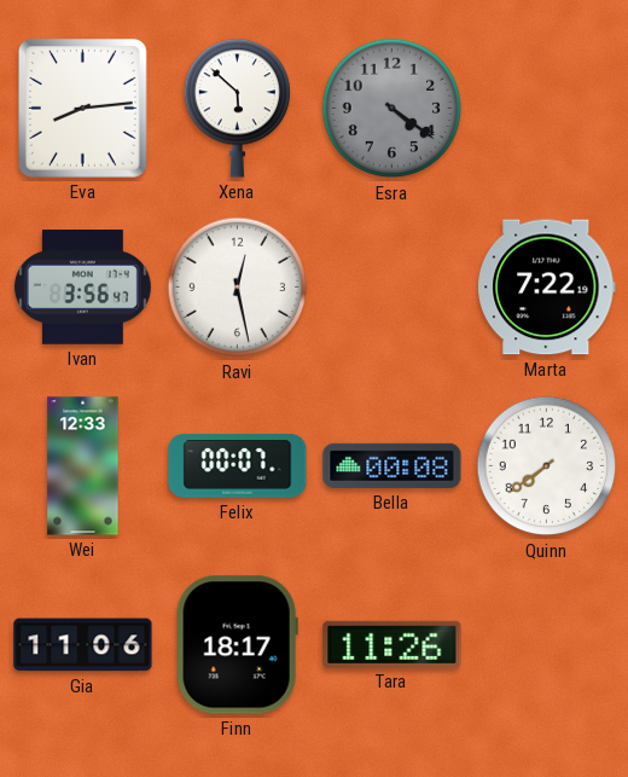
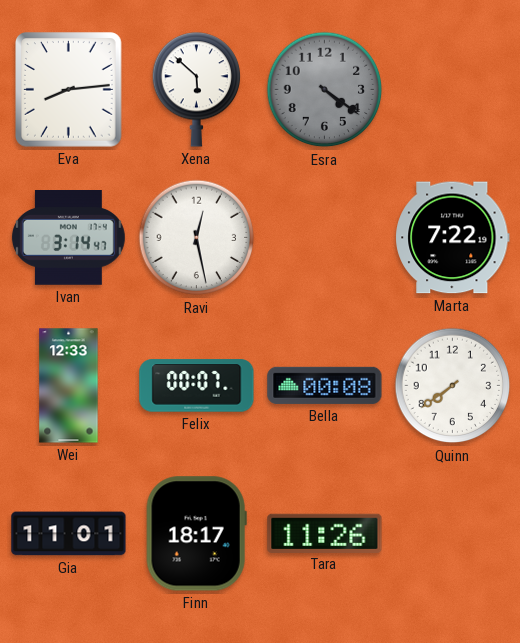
Ivan: 3:56 -> 3:14 (68, 238)
Gia: 11:06 -> 11:01 (69, 534)
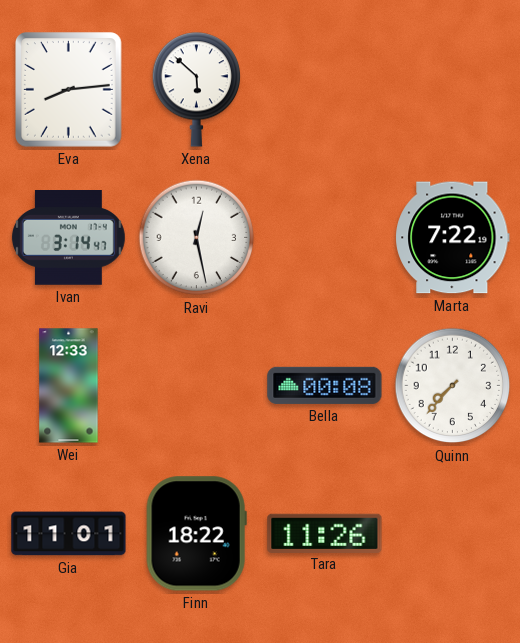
Esra: 4:21 -> none (325, 90)
Felix: 00:07 -> none (197, 386)
Quinn: 7:39 -> 7:37 (453, 386)
Finn: 18:17 -> 18:22 (196, 534)
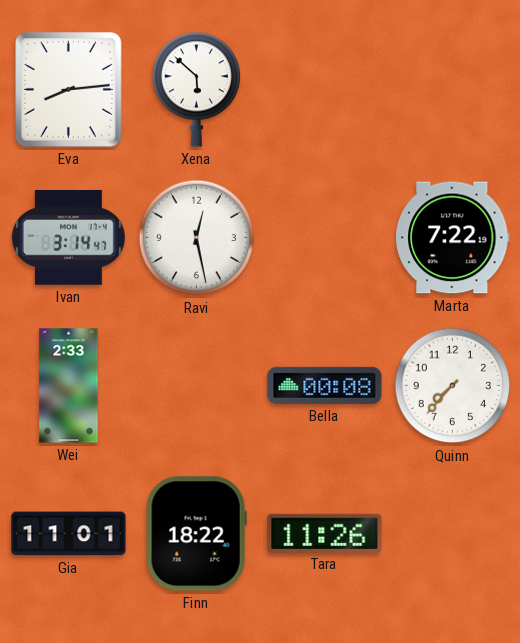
Wei: 12:33 -> 2:33 (69, 386)
